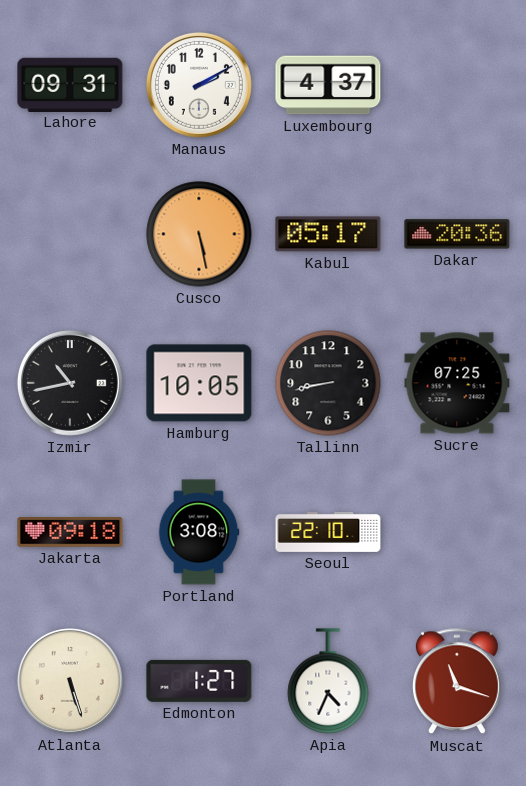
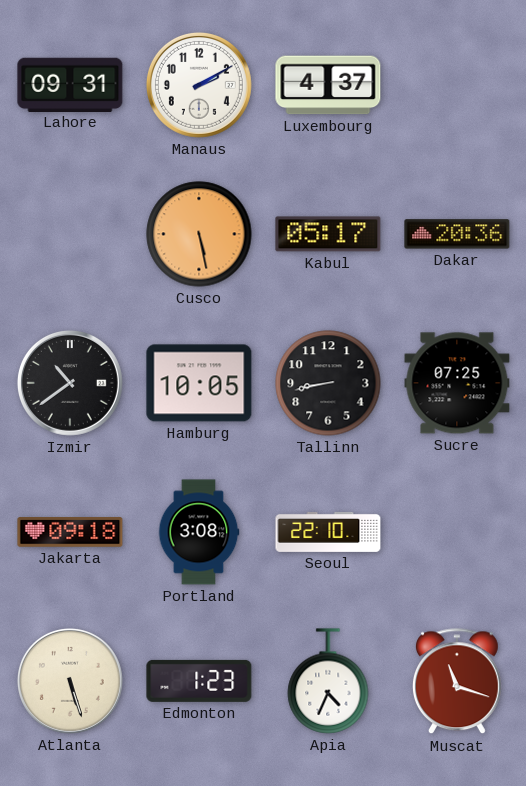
Izmir: 10:43 -> 10:39 (70, 383)
Edmonton: 1:27 -> 1:23 (199, 681)
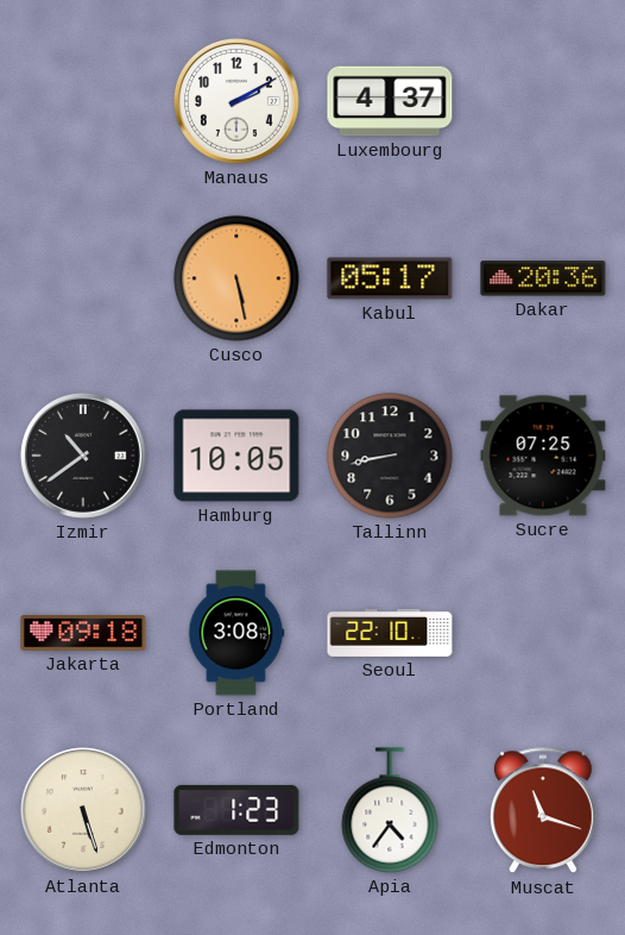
Lahore: 09:31 -> none (70, 84)
Apia: 4:34 -> 4:36 (390, 810)
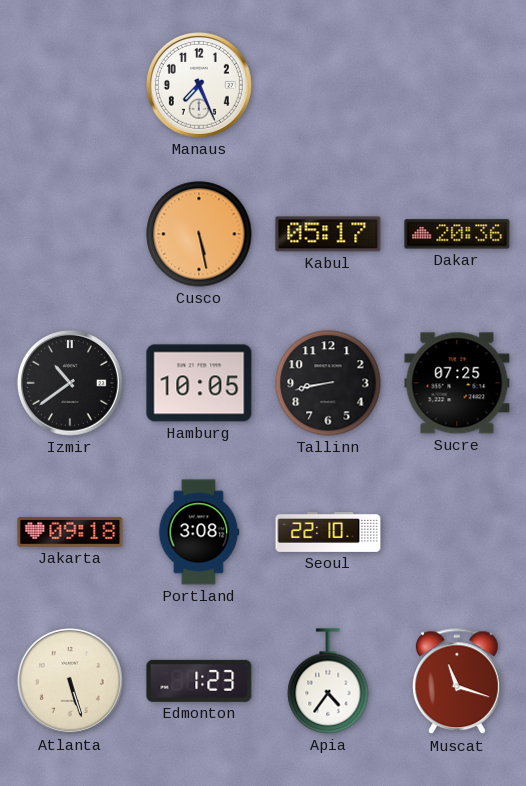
Manaus: 2:10 -> 7:26 (199, 85)
Luxembourg: 4:37 -> none (390, 101)
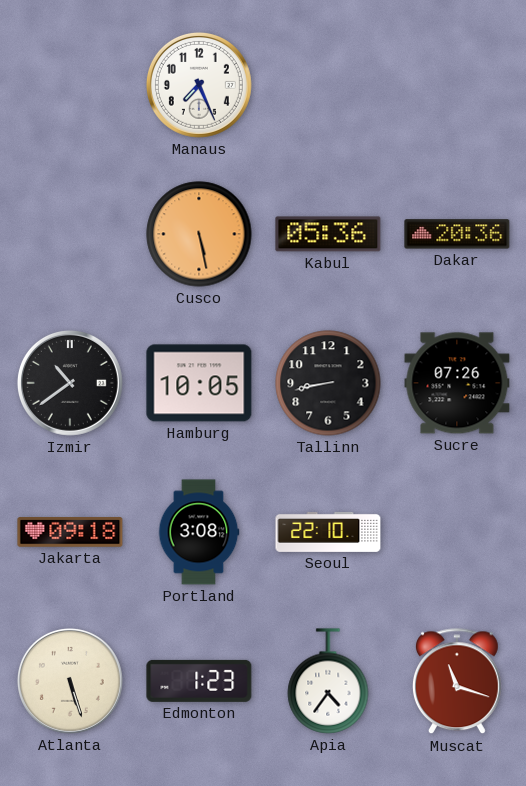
Kabul: 05:17 -> 05:36 (328, 234)
Sucre: 07:25 -> 07:26 (457, 383)
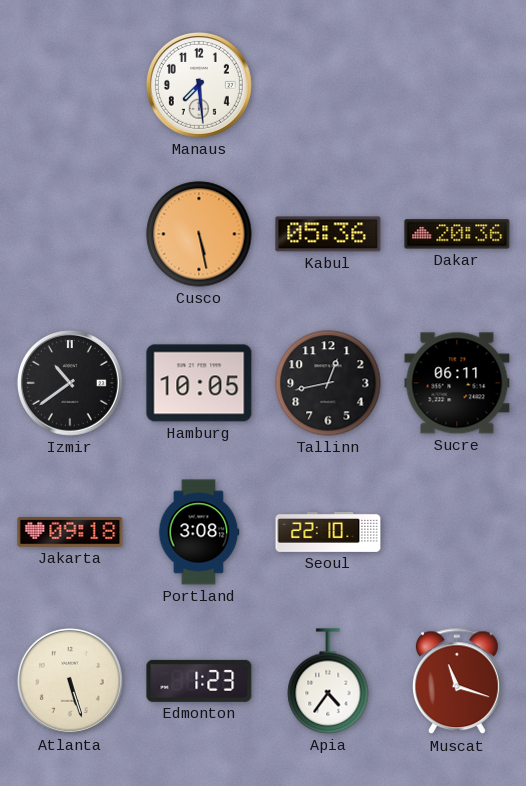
Manaus: 7:26 -> 7:29 (199, 85)
Tallinn: 8:43 -> 12:43 (328, 383)
Sucre: 07:26 -> 06:11 (457, 383)
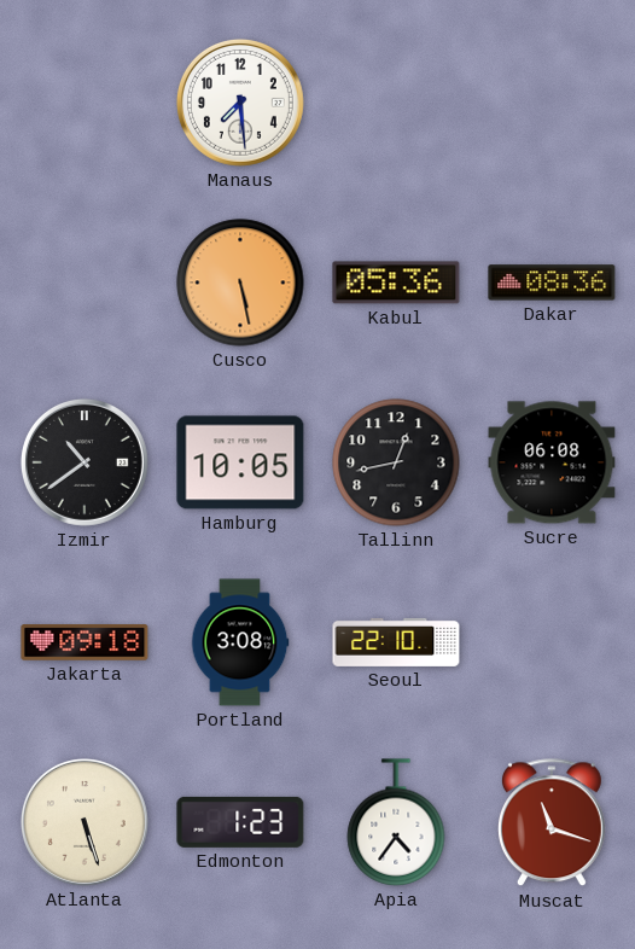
Dakar: 20:36 -> 08:36 (552, 283)
Sucre: 06:11 -> 06:08 (552, 462)
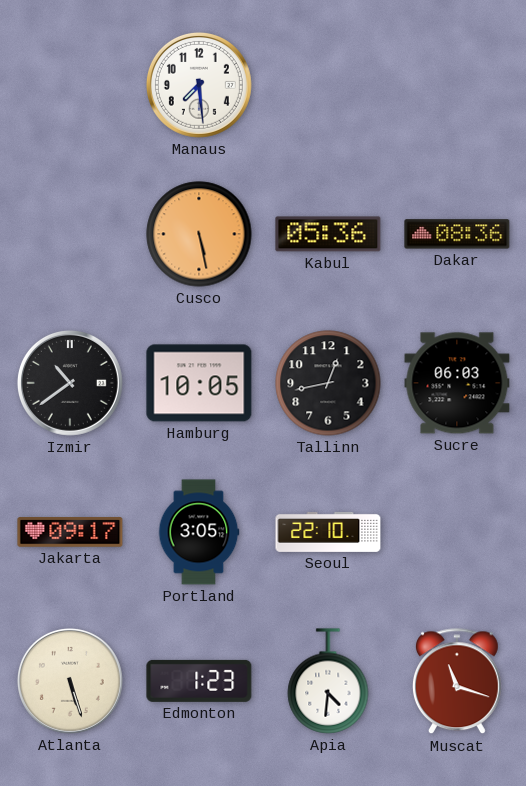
Sucre: 06:08 -> 06:03 (457, 383)
Jakarta: 09:18 -> 09:17 (70, 532)
Portland: 3:08 -> 3:05 (199, 532)
Apia: 4:36 -> 4:31 (328, 681)
